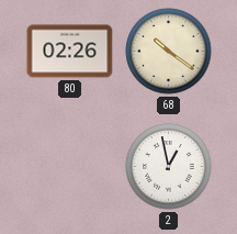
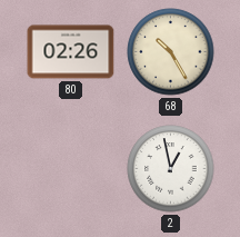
68: 10:21 -> 10:25 (171, 52)
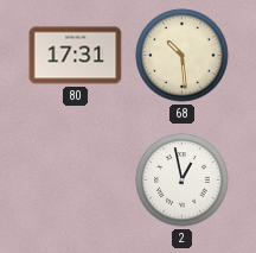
80: 02:26 -> 17:31 (76, 56)
68: 10:25 -> 10:29 (183, 56)
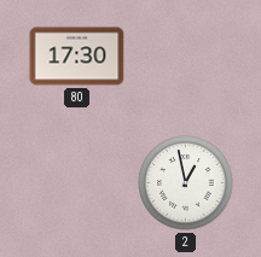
80: 17:31 -> 17:30 (77, 57)
68: 10:29 -> none (183, 56)
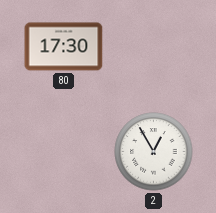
2: 12:58 -> 12:55 (154, 152)
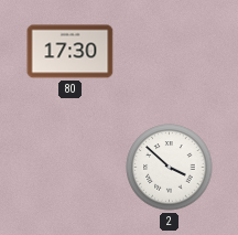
2: 12:55 -> 3:52 (170, 168)
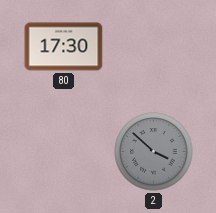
2 dial: white -> grey (154, 152)
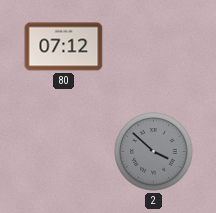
80: 17:30 -> 07:12 (64, 47)
